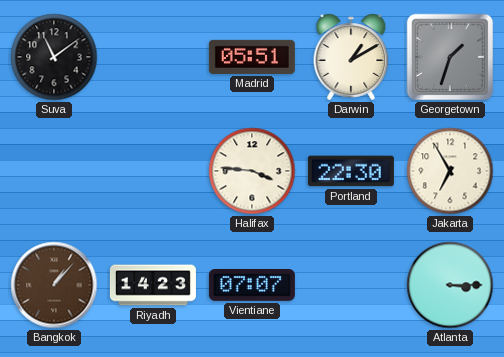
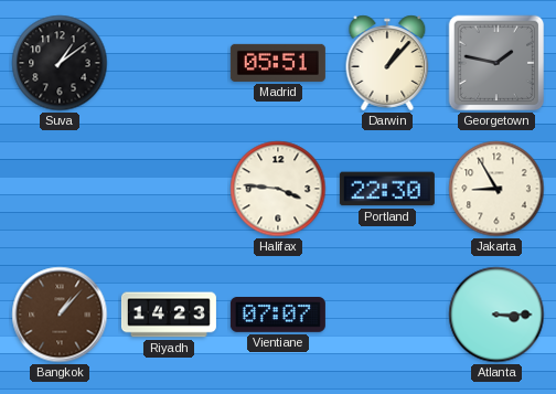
Suva: 11:09 -> 1:09 (60, 63)
Darwin: 1:10 -> 1:07 (387, 63)
Georgetown: 1:33 -> 1:47 (496, 63)
Jakarta: 6:55 -> 8:55 (496, 189)
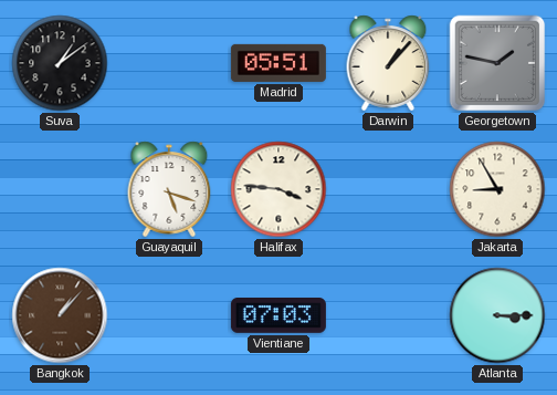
Guayaquil: none -> 5:18 (169, 189)
Portland: 22:30 -> none (387, 189)
Riyadh: 14:23 -> none (169, 315)
Vientiane: 07:07 -> 07:03 (278, 316)
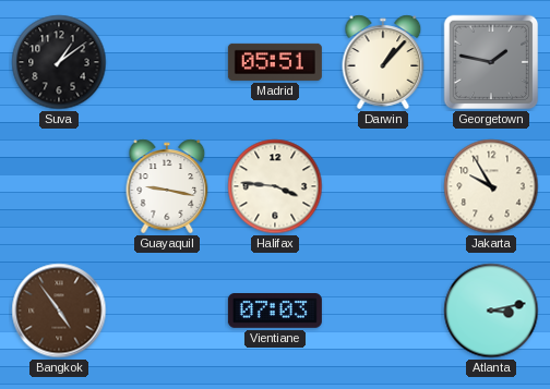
Guayaquil: 5:18 -> 9:17 (167, 186)
Jakarta: 8:55 -> 9:55 (491, 186)
Bangkok: 1:07 -> 4:54 (59, 311)
Atlanta: 3:15 -> 3:13 (491, 311)
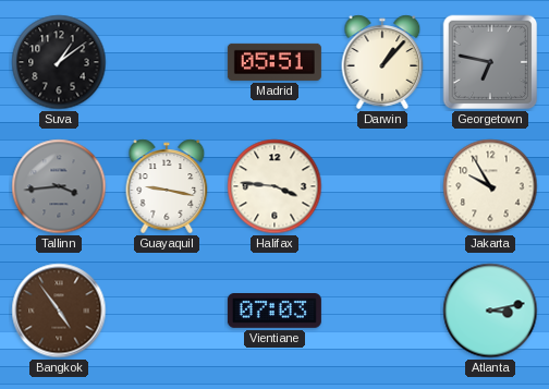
Georgetown: 1:47 -> 6:47 (490, 62)
Tallinn: none -> 3:44 (59, 186)
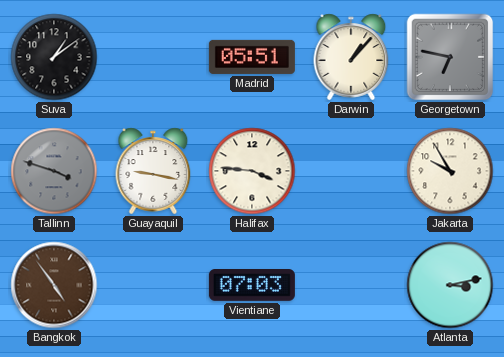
Tallinn: 3:44 -> 3:48 (54, 171)
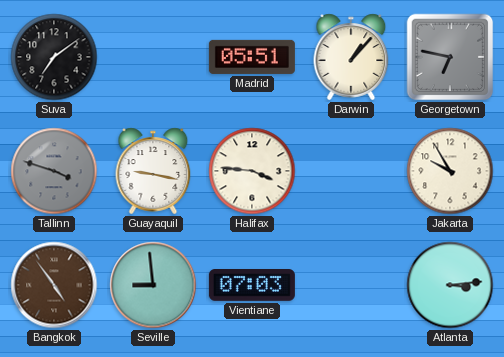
Suva: 1:09 -> 7:09 (54, 57)
Seville: none -> 8:59 (153, 285)
Atlanta: 3:13 -> 3:14 (450, 285)
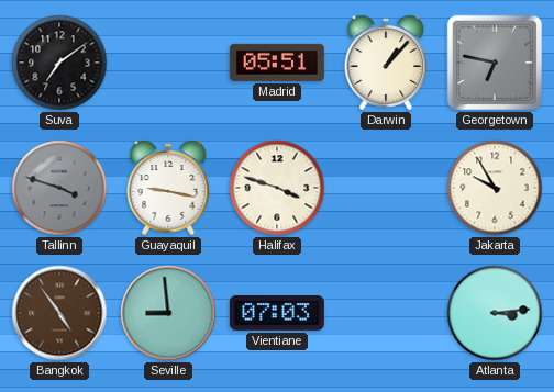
Halifax: 3:46 -> 3:48 (277, 188)
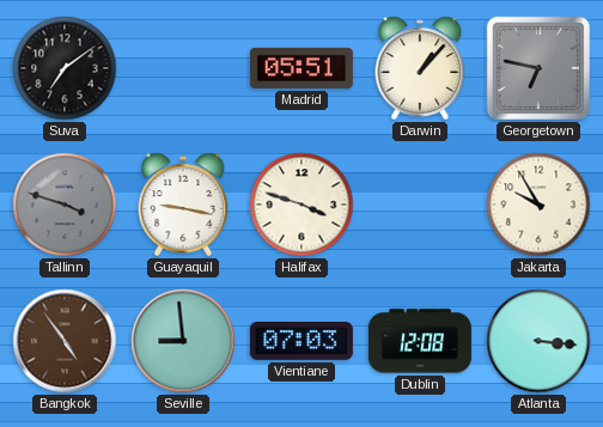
Dublin: none -> 12:08 (420, 341)
Atlanta: 3:14 -> 3:16 (538, 341)
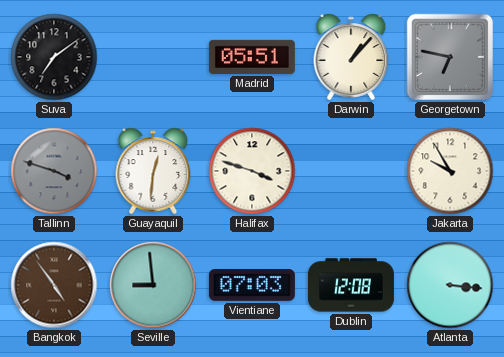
Guayaquil: 9:17 -> 12:31 (153, 171)
